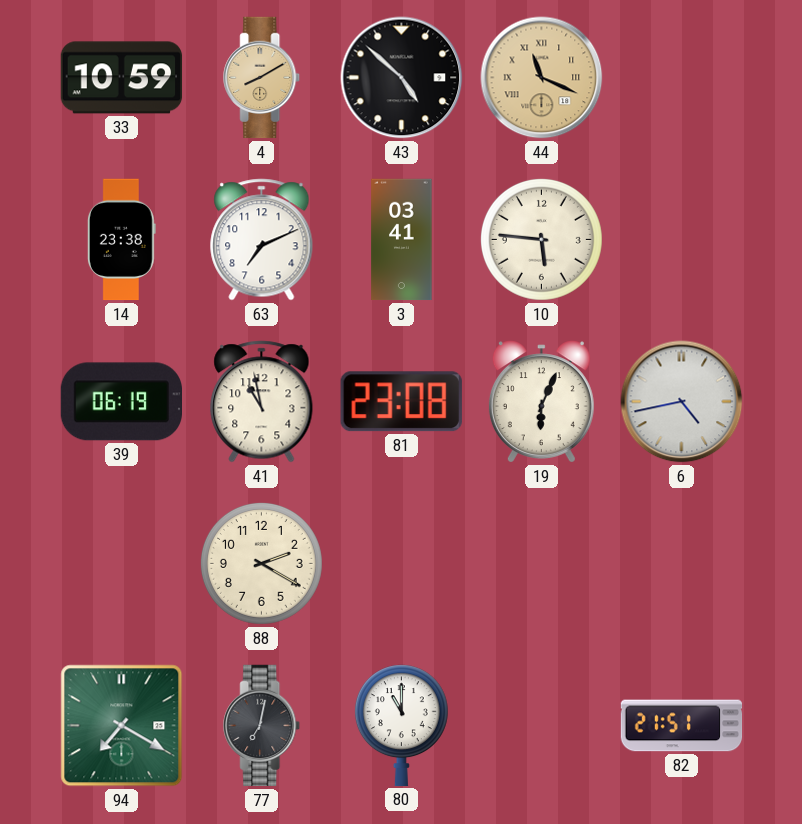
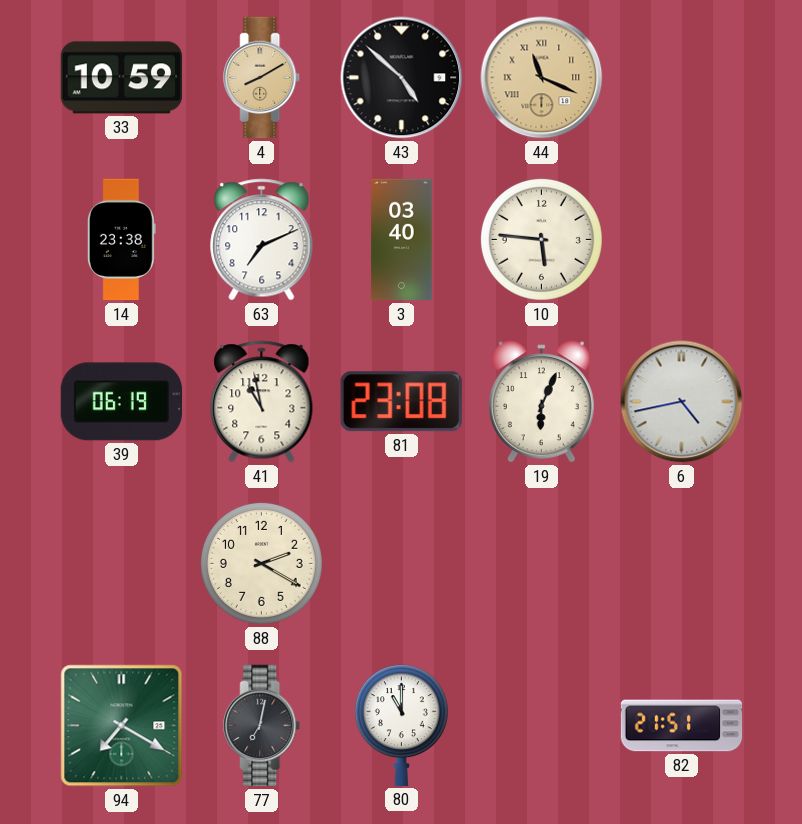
3: 03:41 -> 03:40 (402, 240)
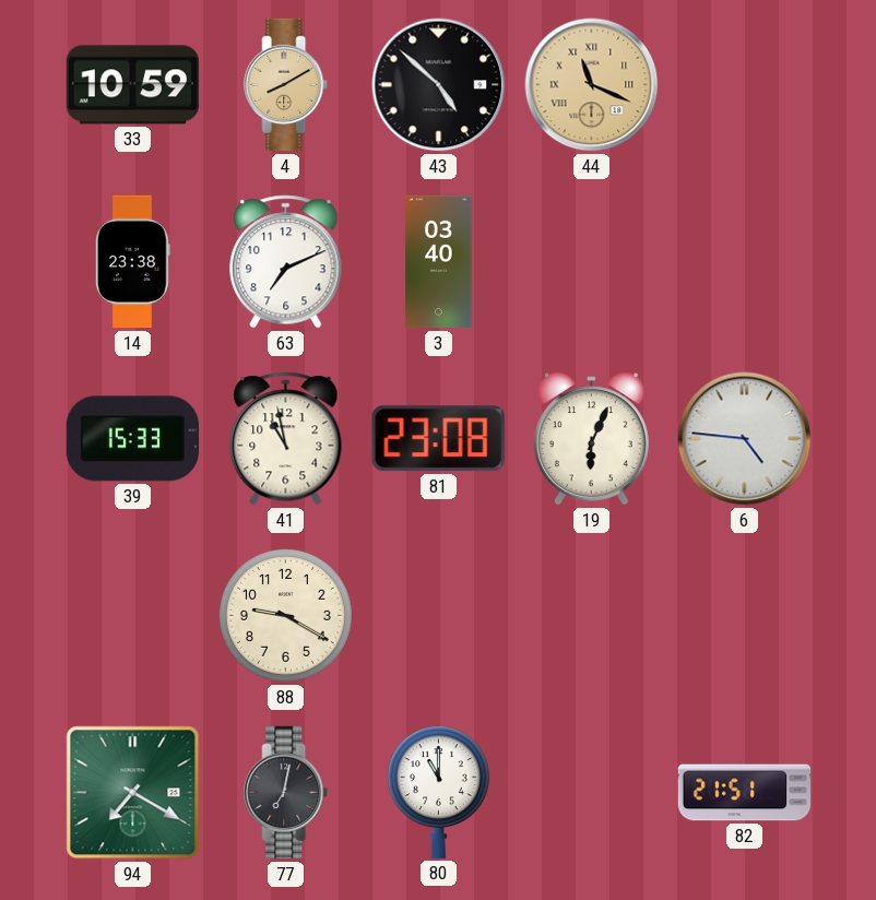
10: 5:46 -> none (541, 239)
39: 06:19 -> 15:33 (132, 439)
6: 4:43 -> 4:46 (745, 439)
88: 2:20 -> 9:20 (285, 615)
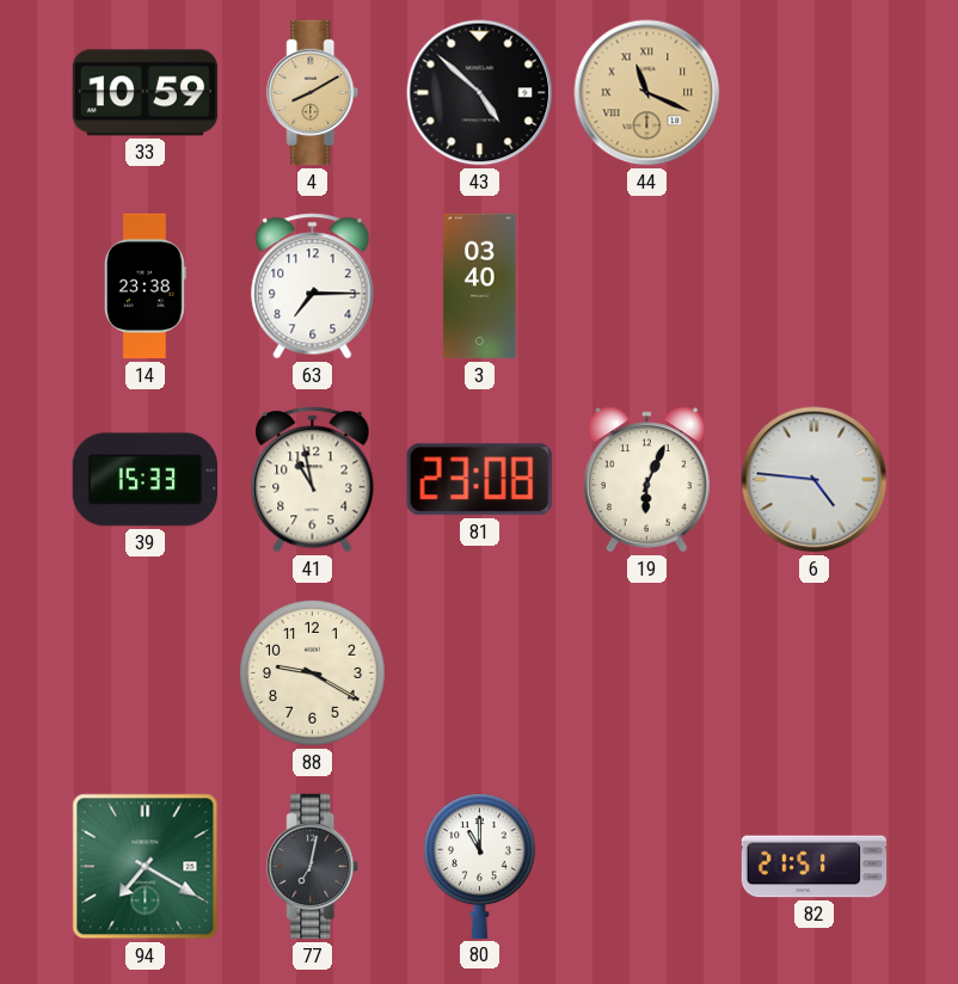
63: 7:11 -> 7:15 (313, 287)
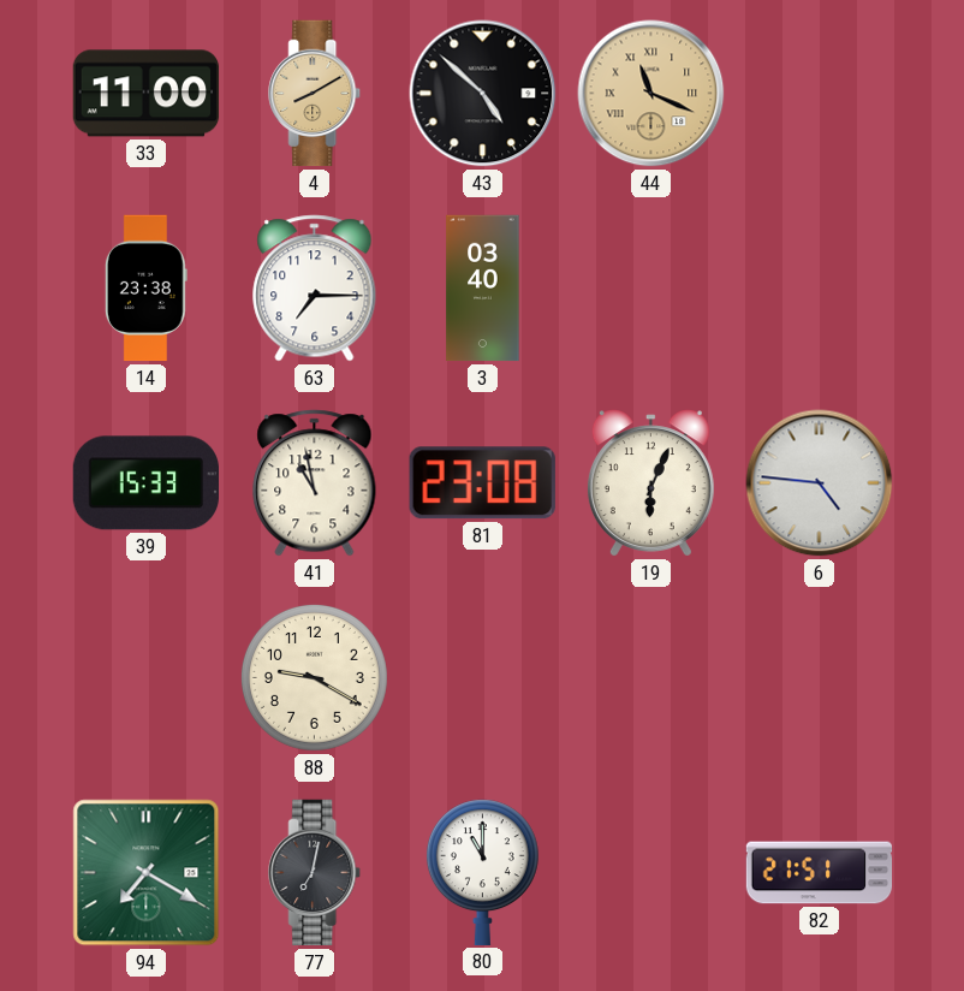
33: 10:59 -> 11:00 (147, 94)
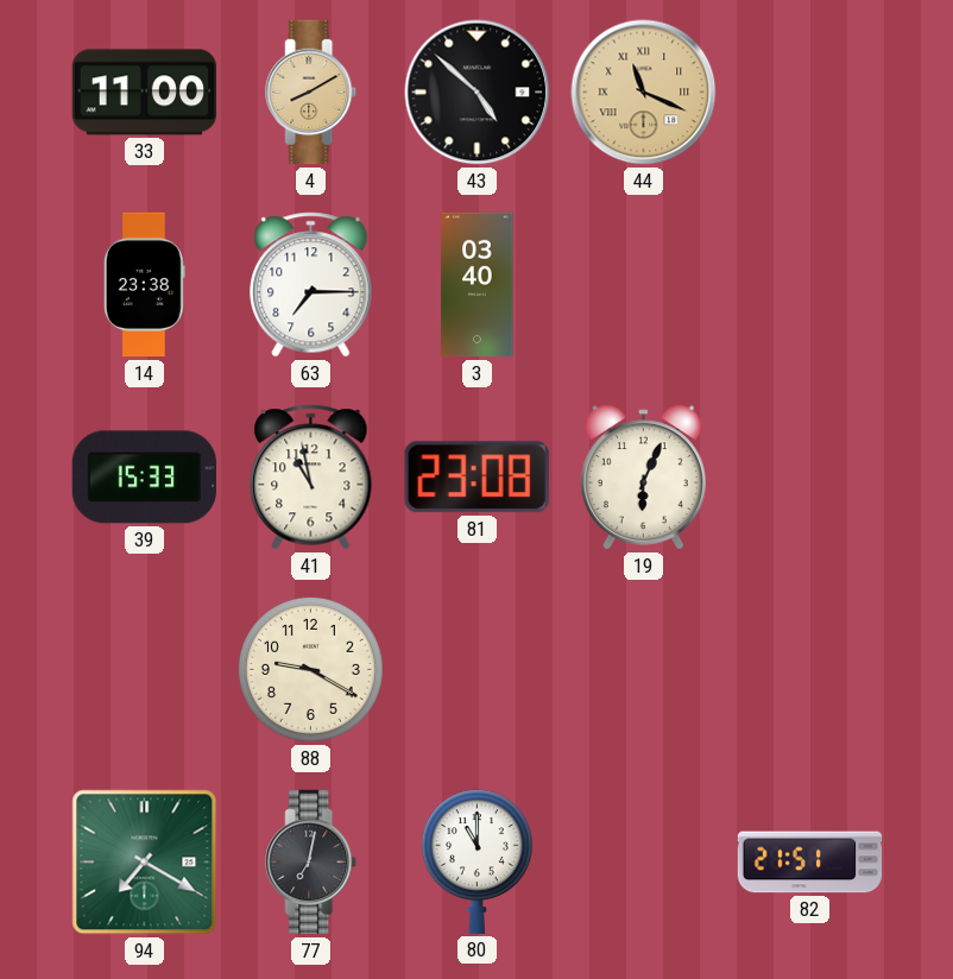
6: 4:46 -> none (820, 483)
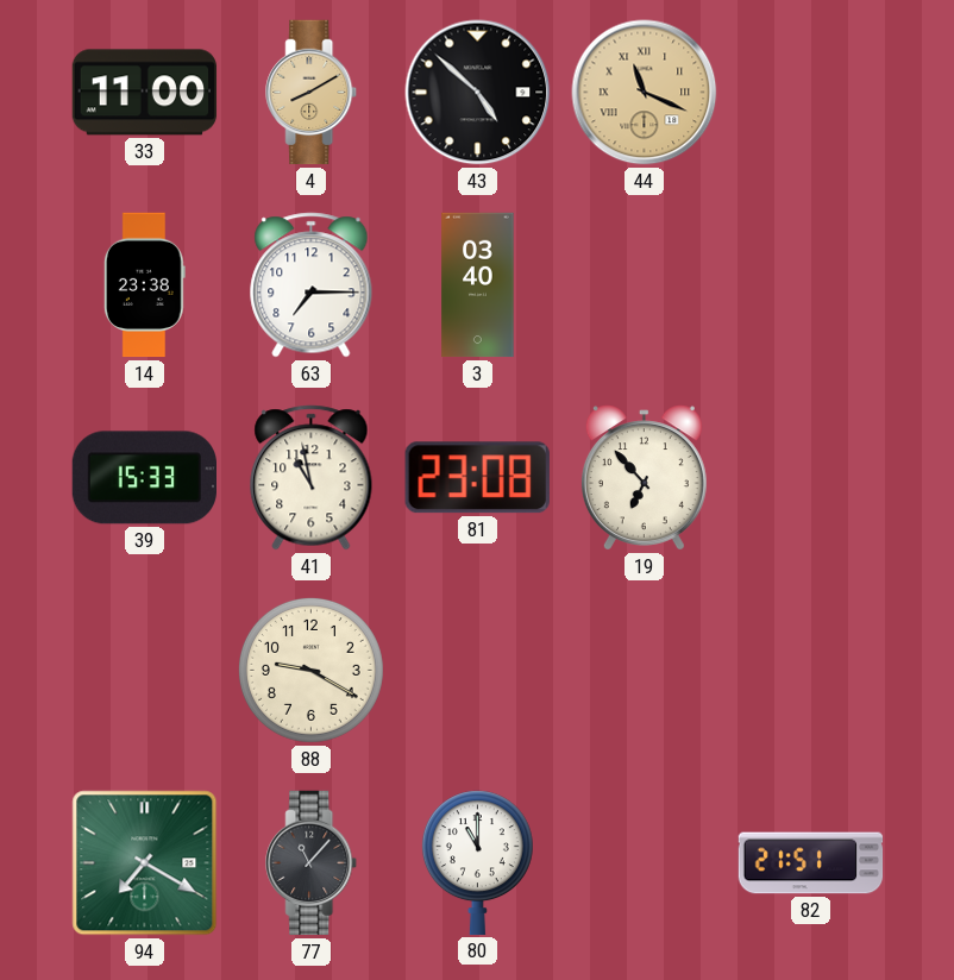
19: 6:04 -> 6:53 (644, 478)
77: 7:02 -> 11:07 (312, 863)
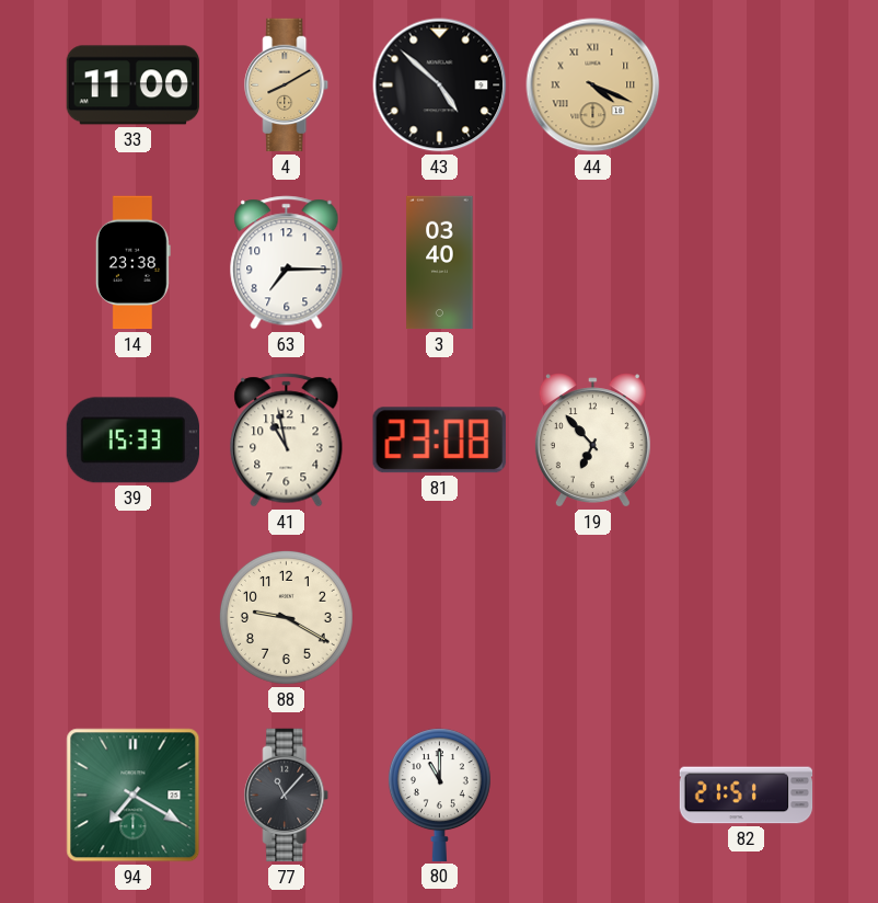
44: 11:19 -> 4:19 (593, 85)
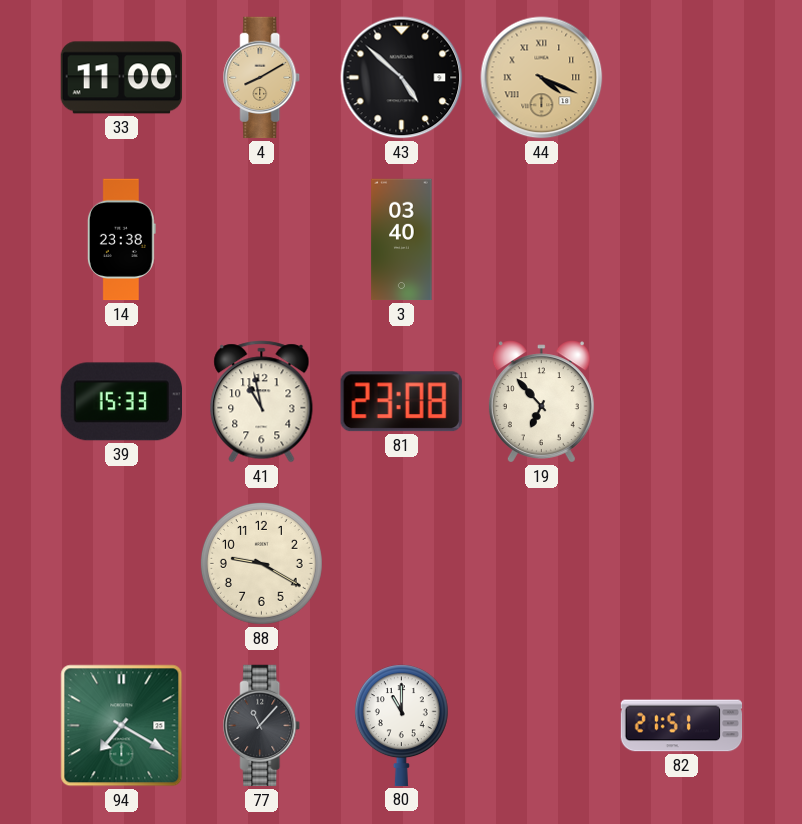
63: 7:15 -> none (287, 263)
